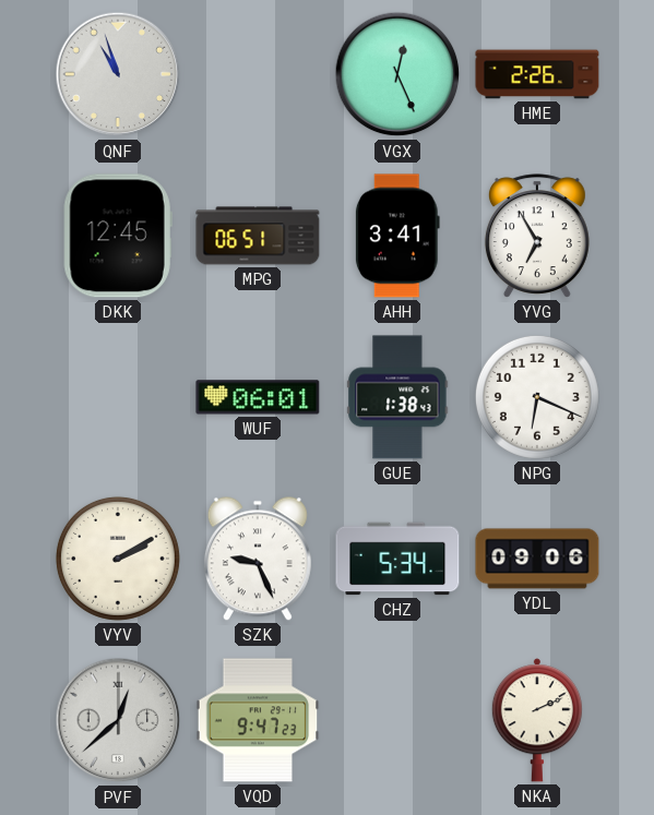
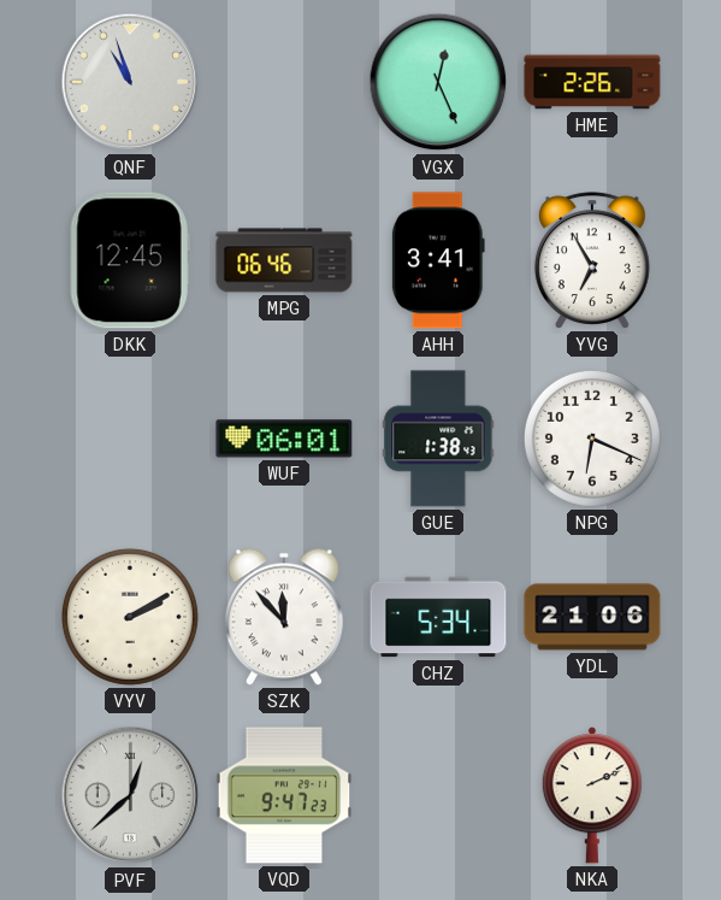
MPG: 06:51 -> 06:46 (284, 260)
SZK: 9:26 -> 11:53 (284, 617)
YDL: 09:06 -> 21:06 (592, 617)
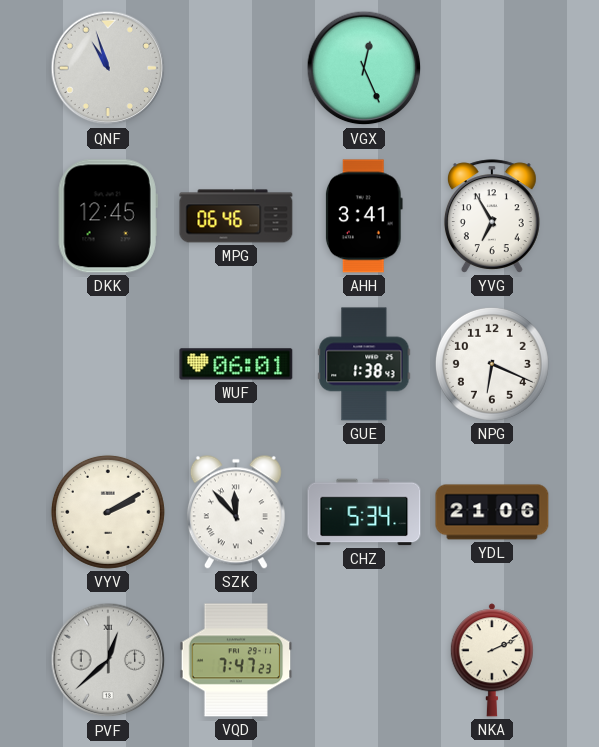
HME: 2:26 -> none (592, 82)
VQD: 9:47 -> 7:47 (236, 660)
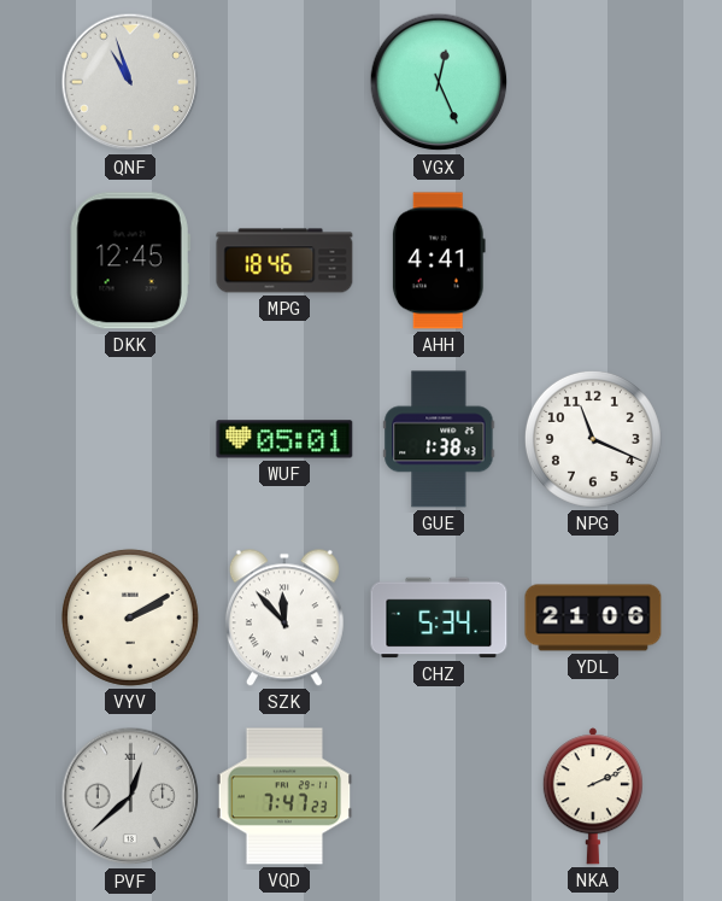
MPG: 06:46 -> 18:46 (284, 261)
AHH: 3:41 -> 4:41 (439, 261)
YVG: 6:55 -> none (492, 216)
WUF: 06:01 -> 05:01 (284, 439)
NPG: 6:19 -> 11:19 (593, 439)
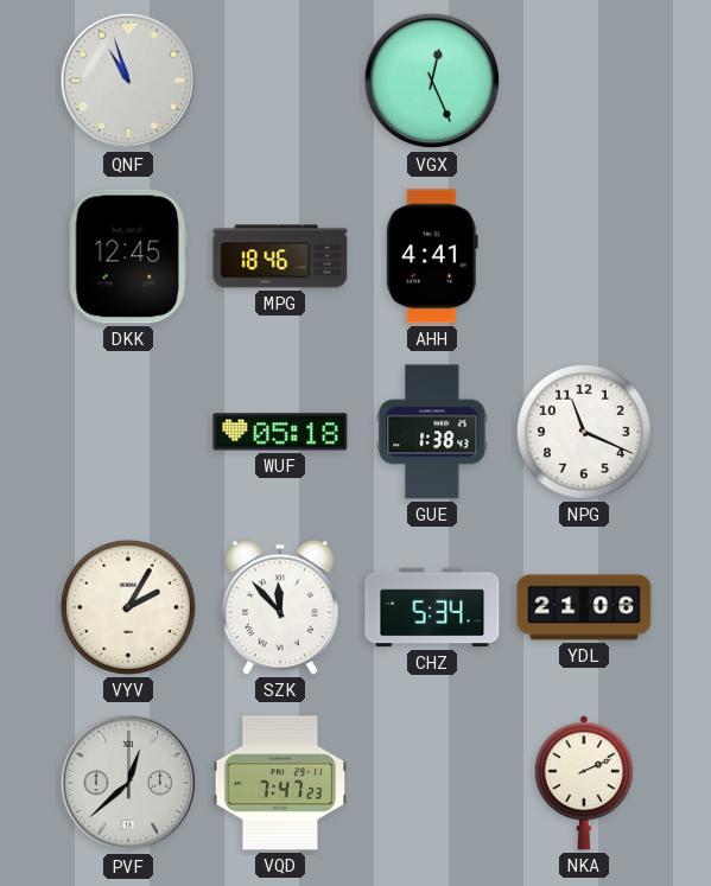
WUF: 05:01 -> 05:18 (280, 432)
VYV: 2:10 -> 2:05 (128, 607)
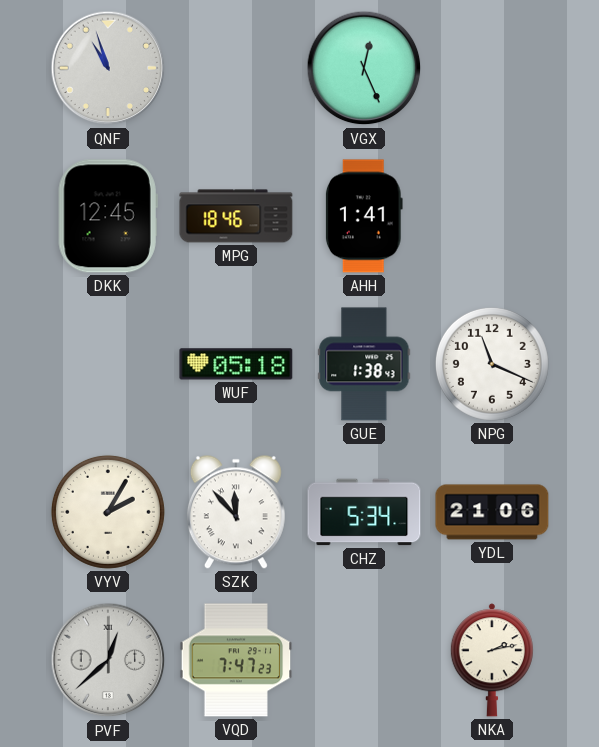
AHH: 4:41 -> 1:41 (364, 216)
NKA: 2:11 -> 2:13 (492, 660)
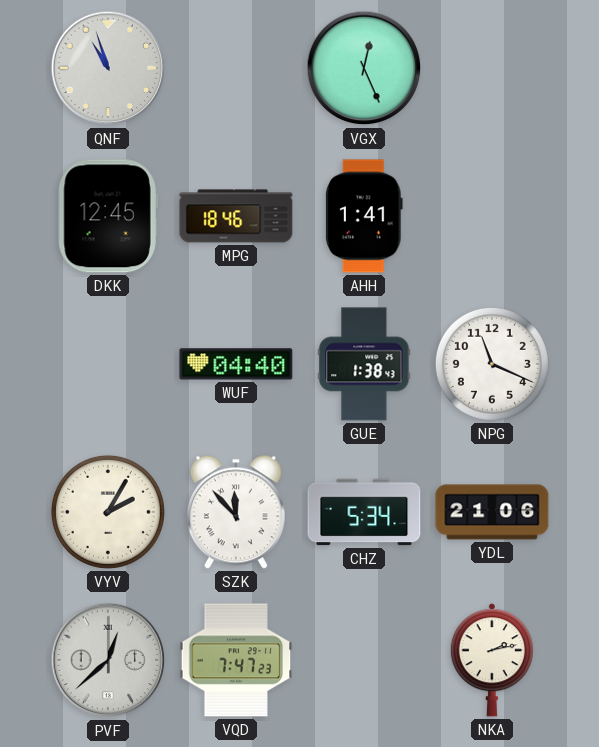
WUF: 05:18 -> 04:40 (236, 364)
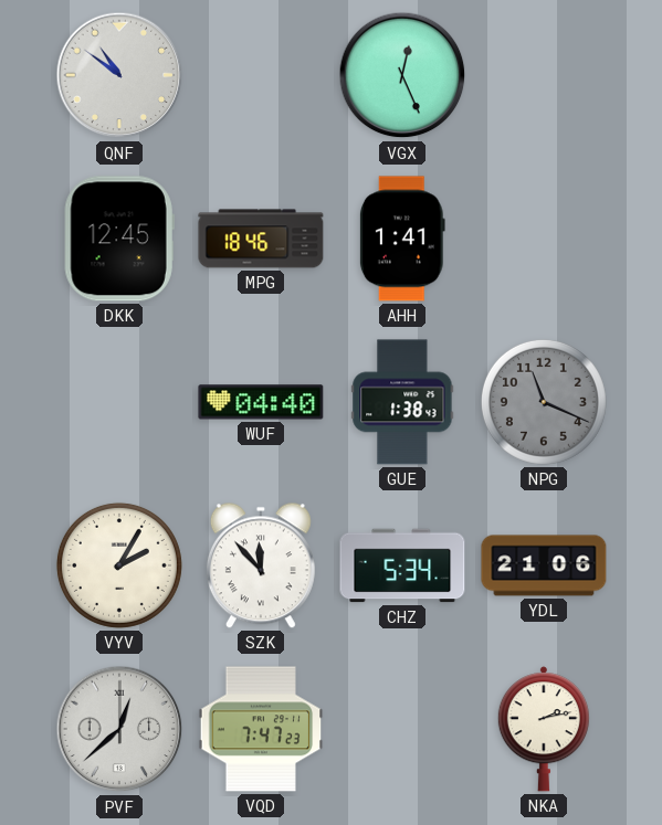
QNF: 10:57 -> 10:51 (119, 75)
NPG dial: white -> grey (544, 402)
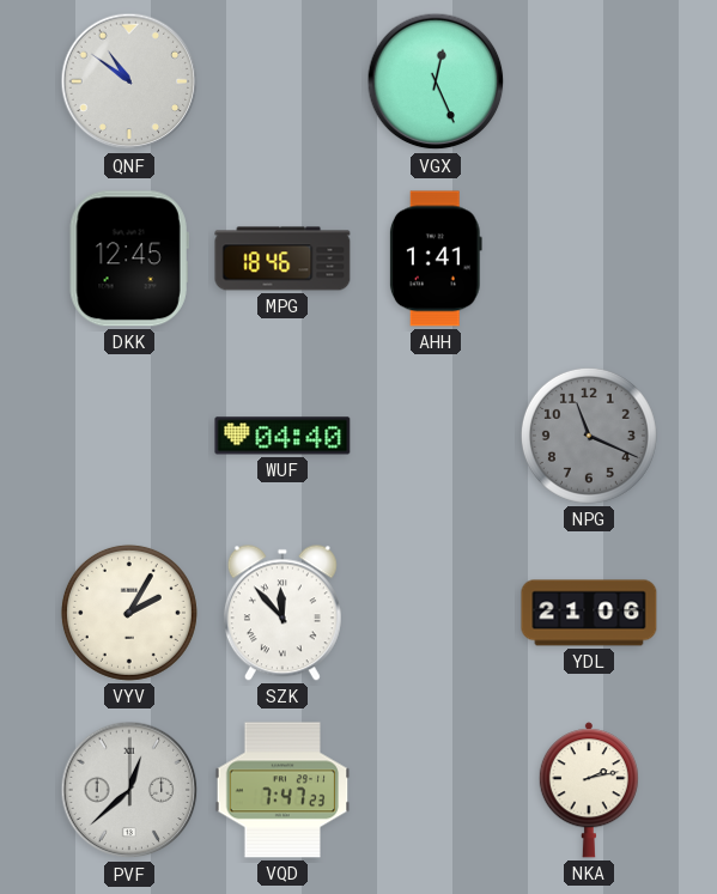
GUE: 1:38 -> none (402, 402)
CHZ: 5:34 -> none (402, 565)
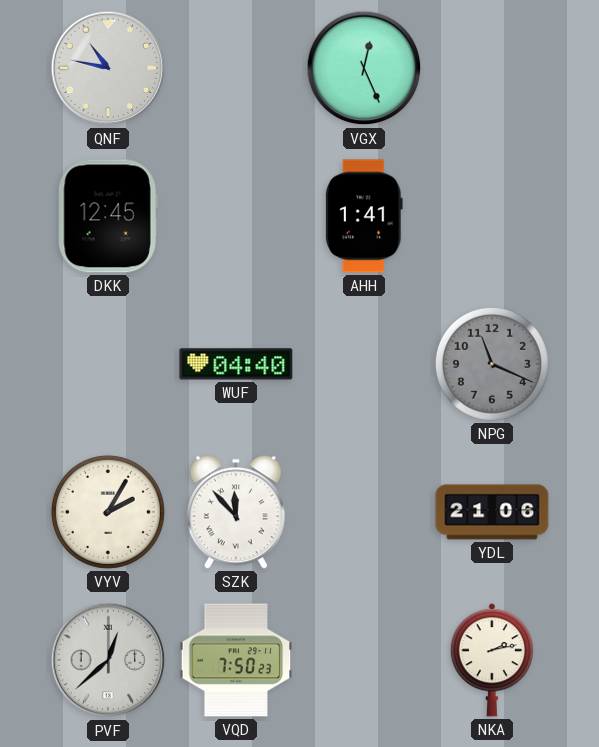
QNF: 10:51 -> 10:47 (108, 68)
MPG: 18:46 -> none (282, 259)
VQD: 7:47 -> 7:50 (236, 660)
